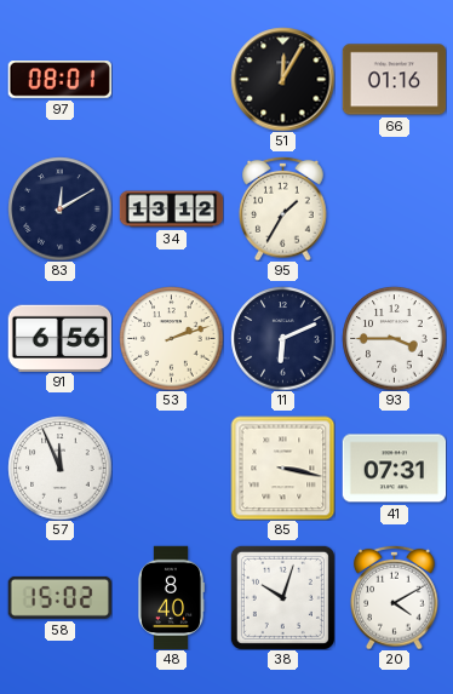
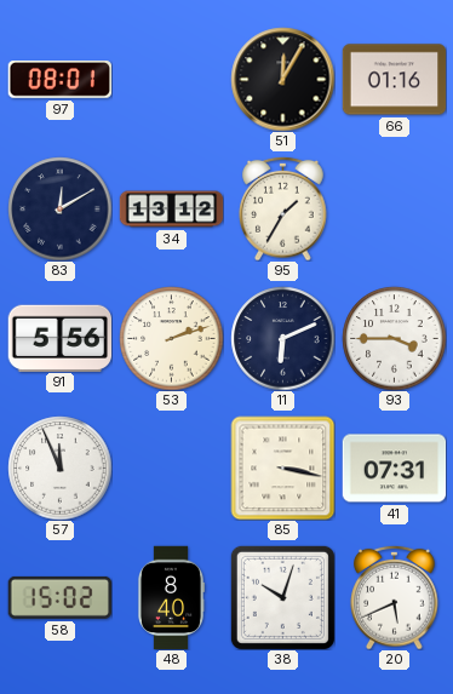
91: 6:56 -> 5:56 (59, 338)
20: 4:10 -> 5:41 (395, 597)
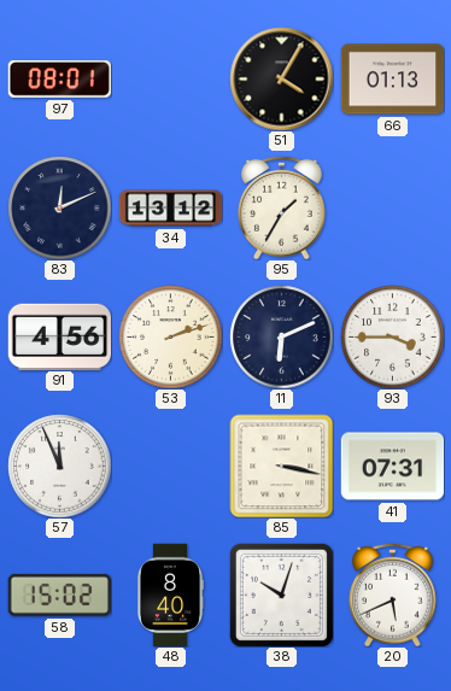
51: 12:05 -> 4:05 (281, 78)
66: 01:16 -> 01:13 (392, 80)
83: 12:10 -> 12:11 (59, 207)
91: 5:56 -> 4:56 (59, 336)
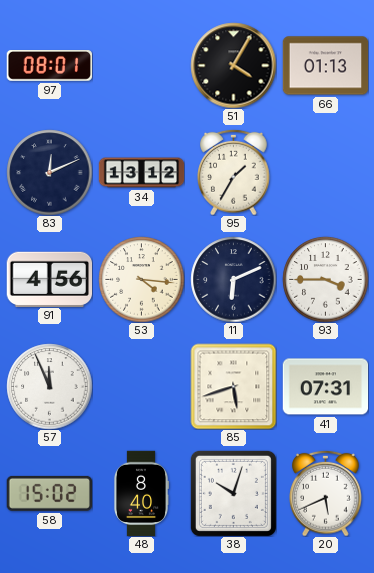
53: 2:12 -> 4:16 (141, 279)
85: 3:17 -> 5:42 (233, 386)
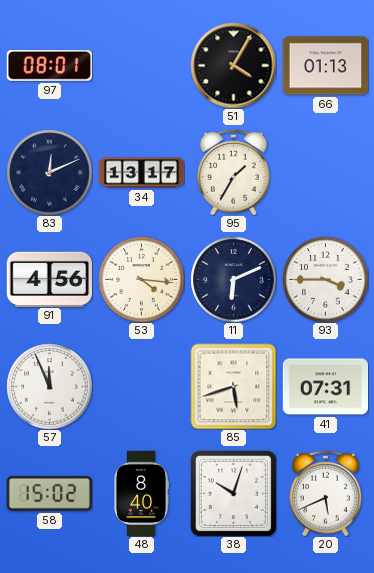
34: 13:12 -> 13:17 (141, 173)
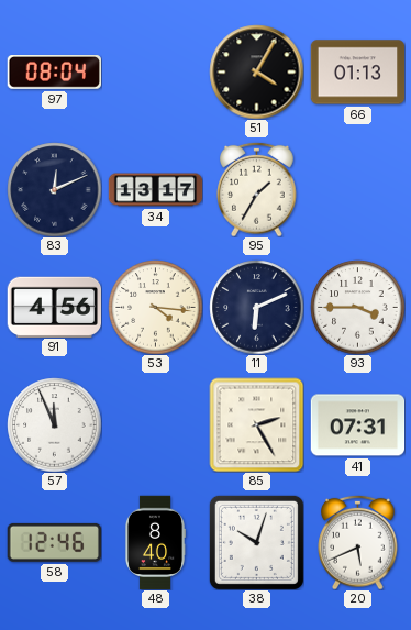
97: 08:01 -> 08:04 (54, 73)
85: 5:42 -> 2:25 (256, 424)
58: 15:02 -> 12:46 (54, 542)
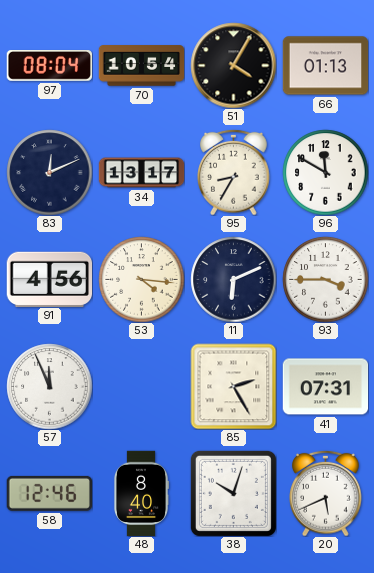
70: none -> 10:54 (141, 66)
95: 1:35 -> 8:35 (234, 172)
96: none -> 11:50 (325, 172)
